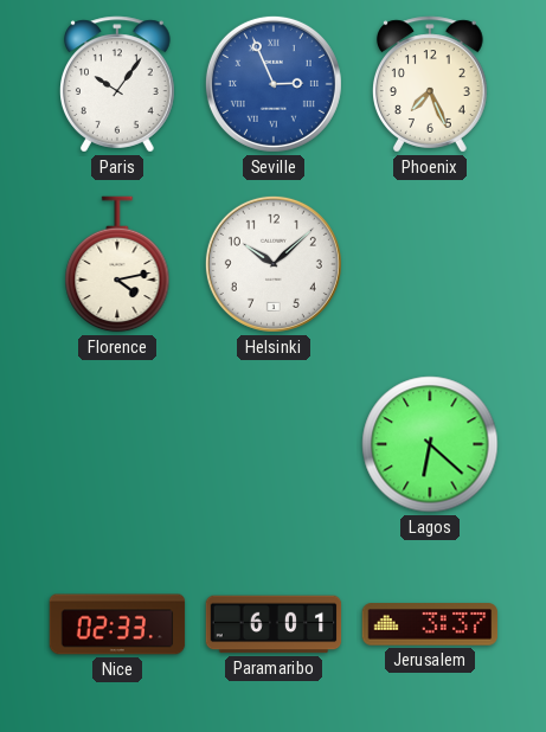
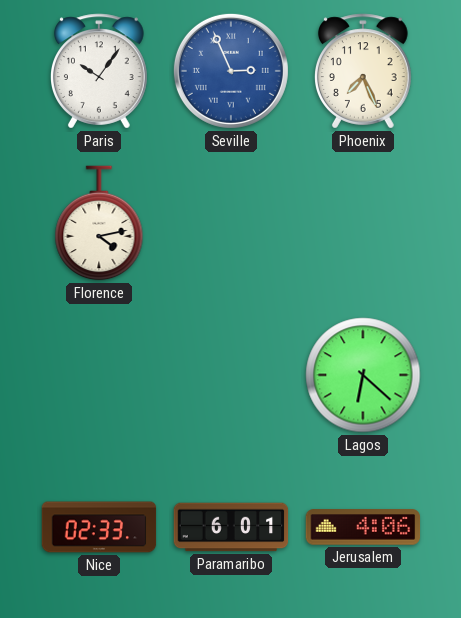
Helsinki: 10:08 -> none (274, 264)
Jerusalem: 3:37 -> 4:06 (363, 527)
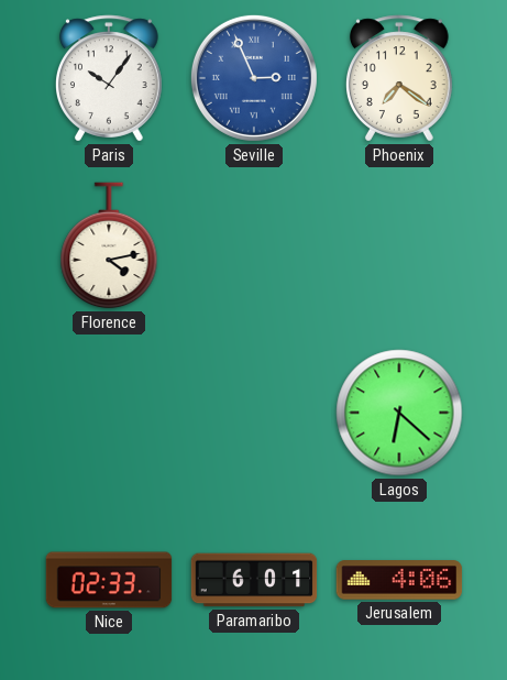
Phoenix: 7:26 -> 7:21 (400, 78)
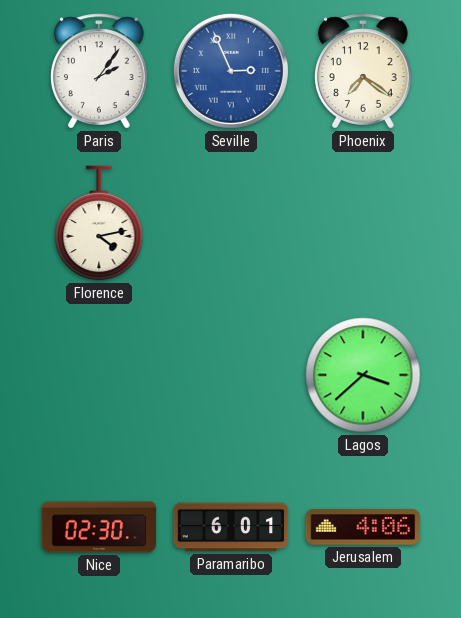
Paris: 10:06 -> 2:06 (100, 71)
Lagos: 6:22 -> 3:38 (363, 375)
Nice: 02:33 -> 02:30 (99, 527)
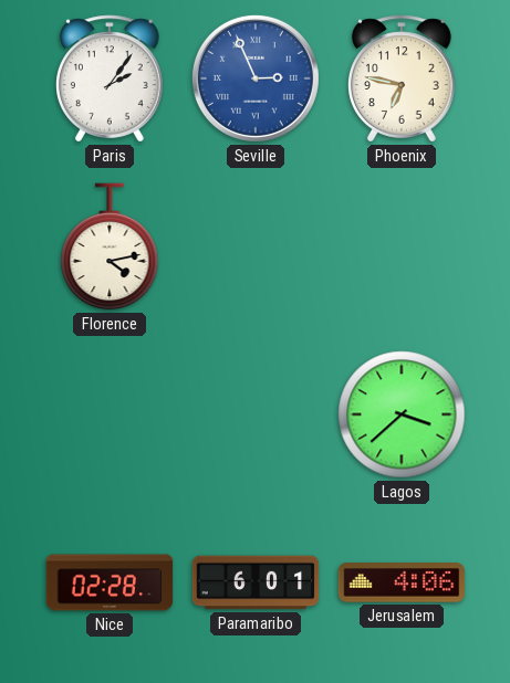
Phoenix: 7:21 -> 6:47 (403, 78)
Nice: 02:30 -> 02:28 (110, 582)
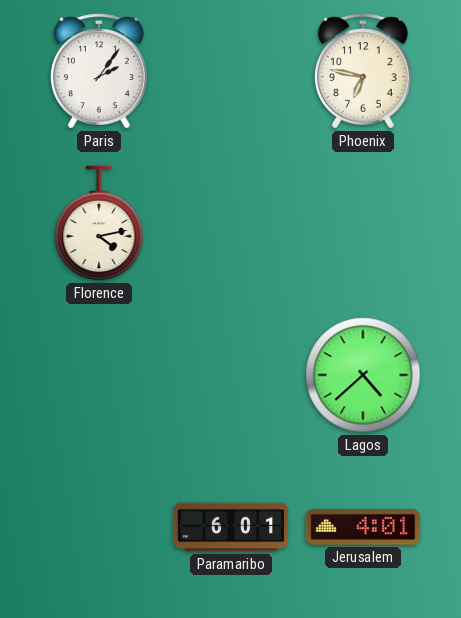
Seville: 2:56 -> none (256, 78)
Lagos: 3:38 -> 4:38 (363, 375)
Nice: 02:28 -> none (110, 582)
Jerusalem: 4:06 -> 4:01 (363, 527)
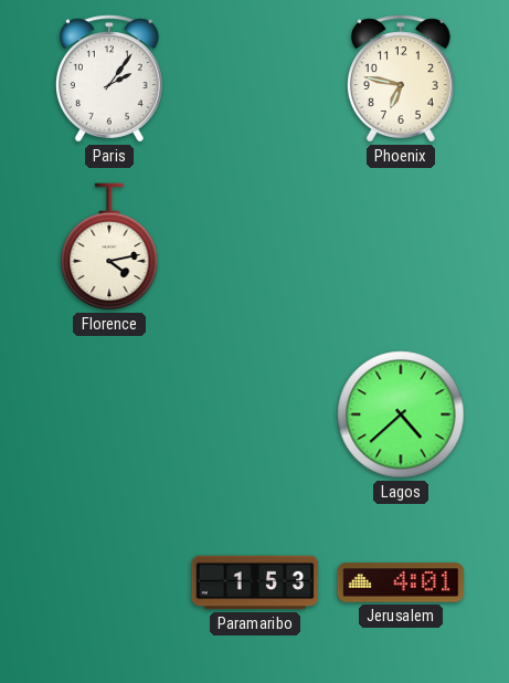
Paramaribo: 6:01 -> 1:53 (255, 582)
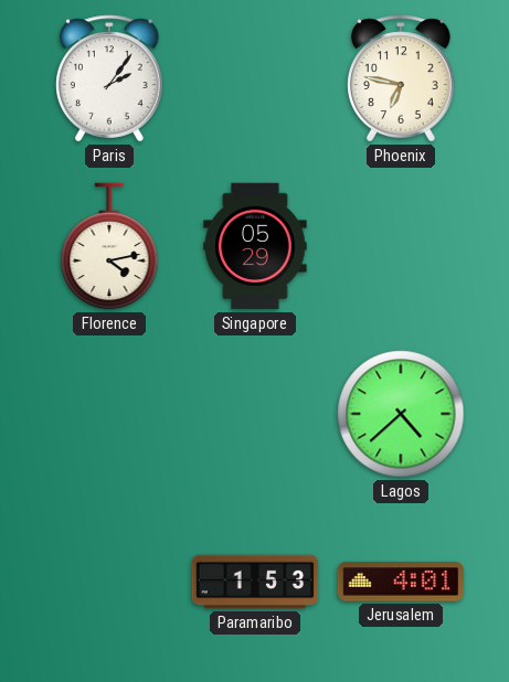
Singapore: none -> 05:29 (255, 246)
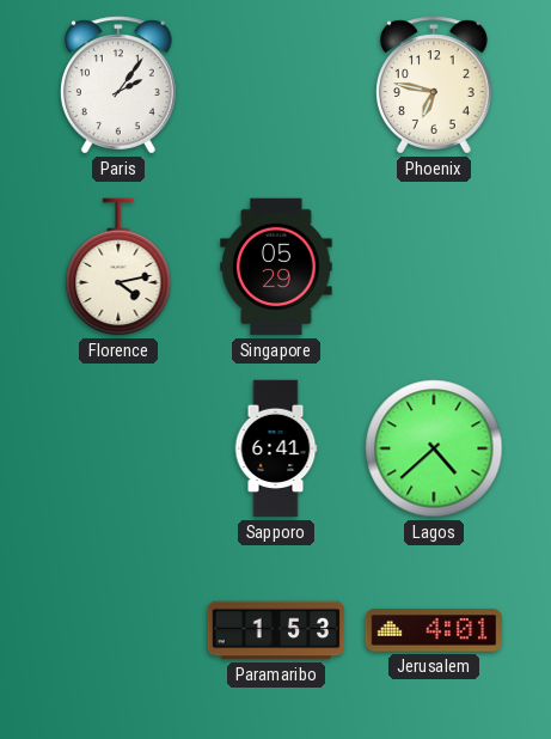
Sapporo: none -> 6:41 (276, 448)
